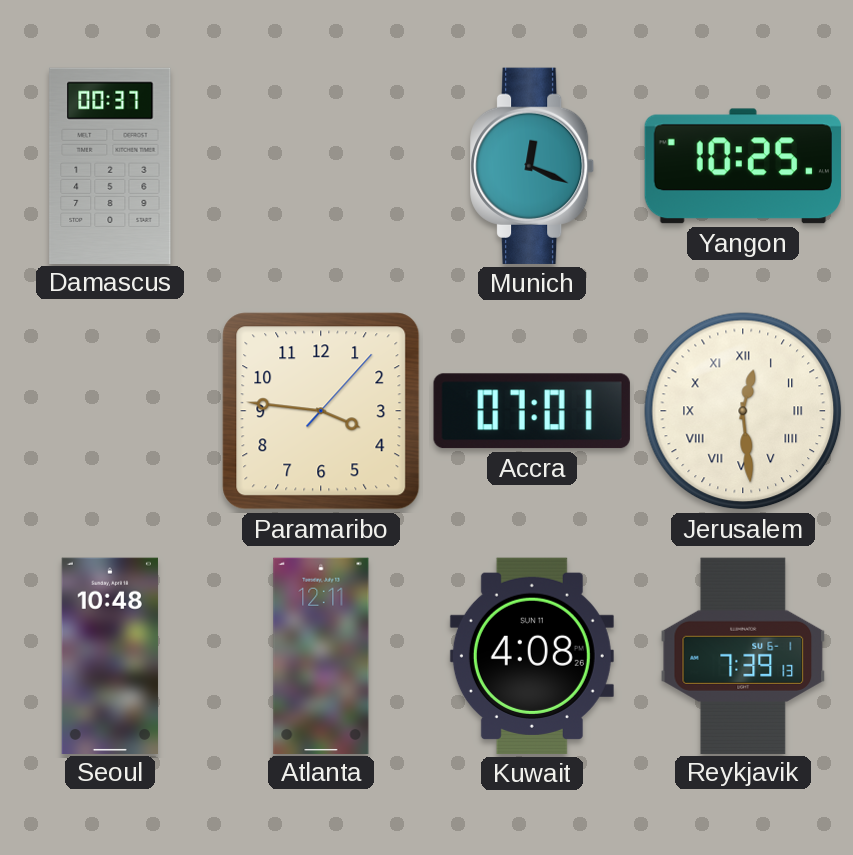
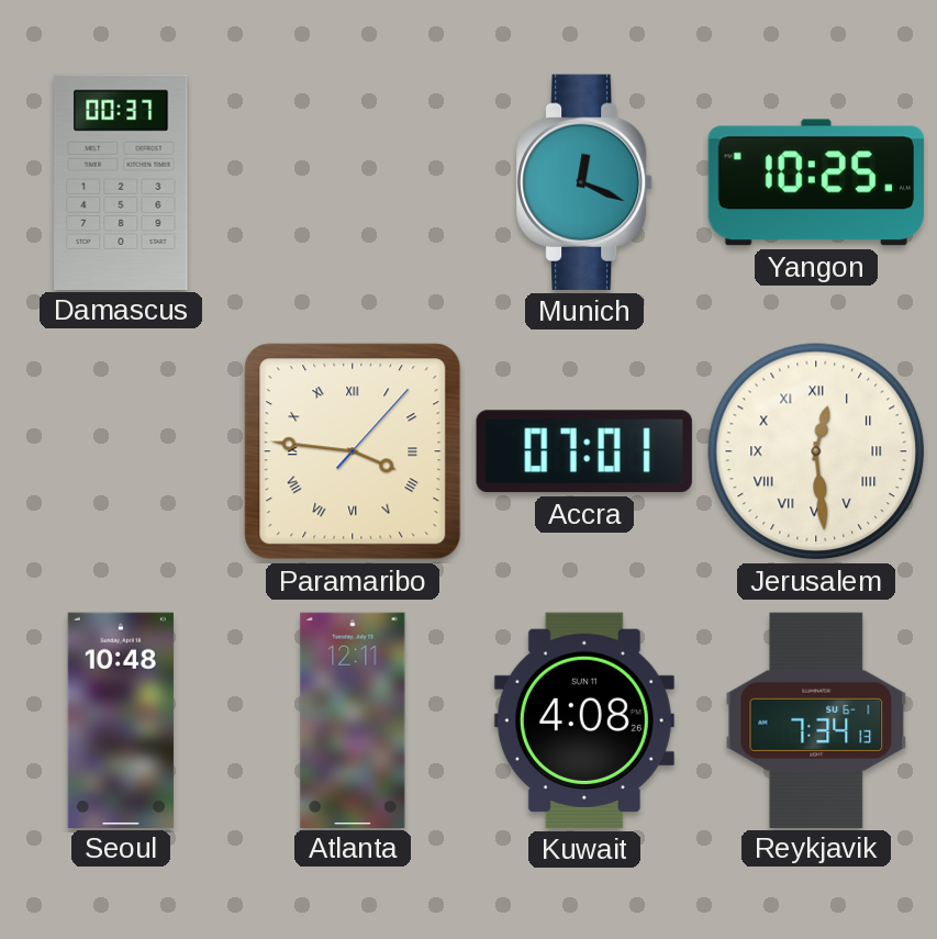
Paramaribo numerals: Arabic -> Roman (353, 451)
Reykjavik: 7:39 -> 7:34 (816, 719)
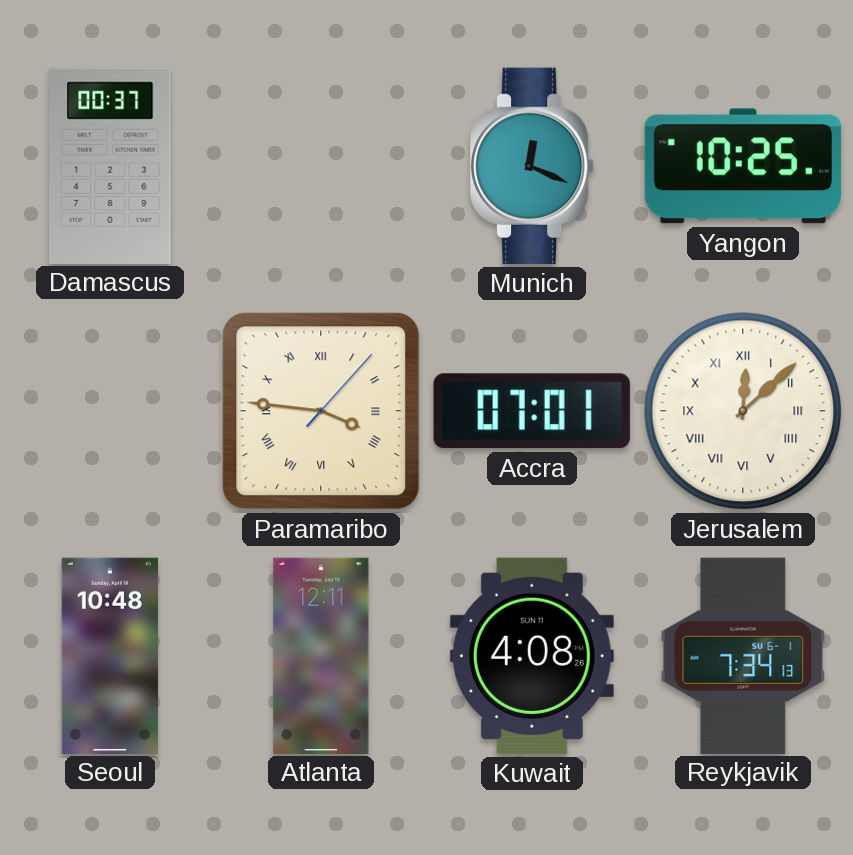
Jerusalem: 12:29 -> 12:08 (743, 411)
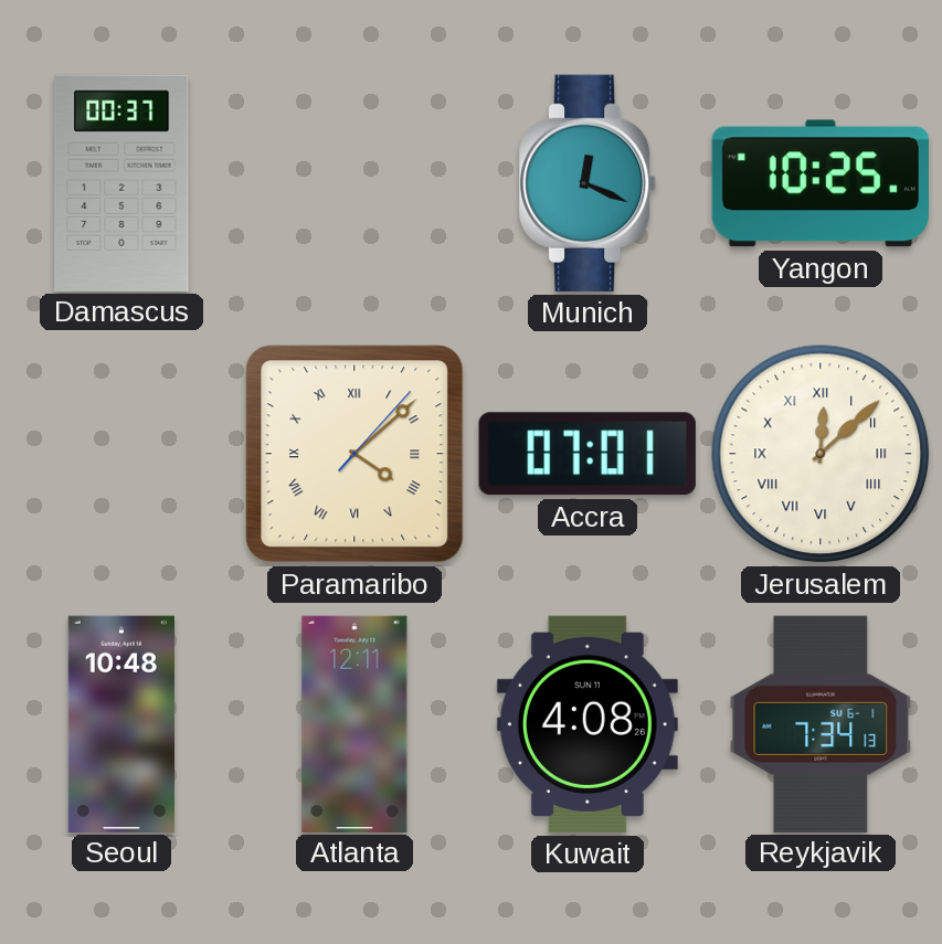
Paramaribo: 3:46 -> 4:08 (354, 454)
